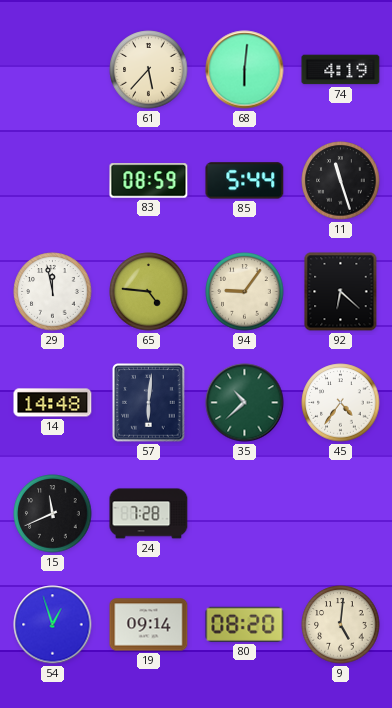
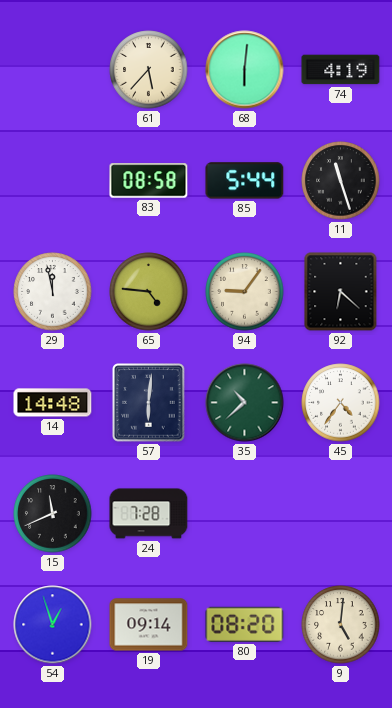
83: 08:59 -> 08:58 (149, 181)
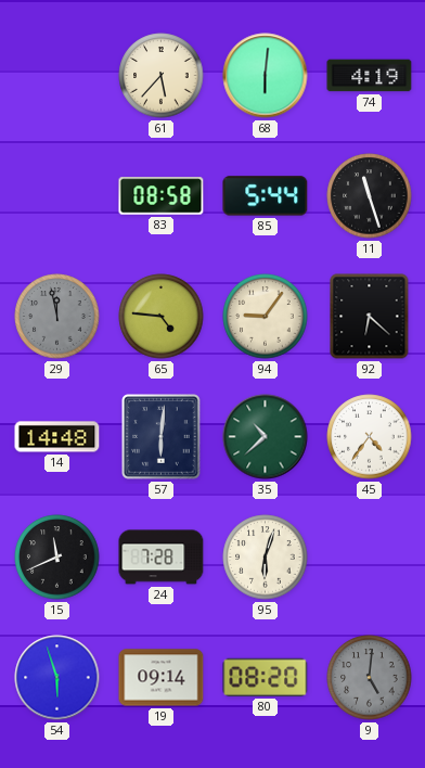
29 dial: white -> grey (57, 317)
95: none -> 6:03 (266, 558)
54: 12:57 -> 5:57 (57, 678)
9 dial: cream -> grey (370, 678)
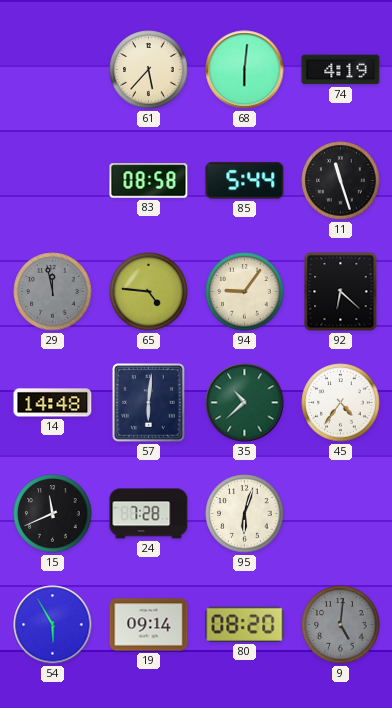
54: 5:57 -> 5:55 (53, 625)
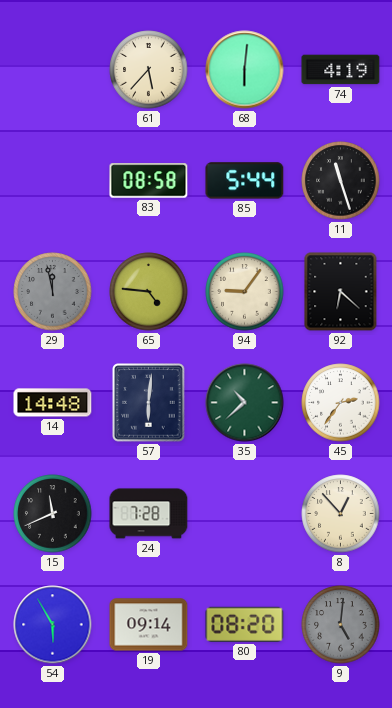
45: 4:36 -> 2:36 (341, 403)
95: 6:03 -> none (245, 514)
8: none -> 12:53 (341, 514)
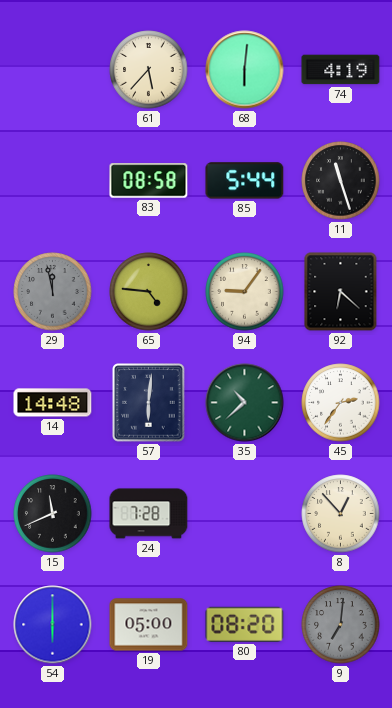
54: 5:55 -> 6:00 (53, 625)
19: 09:14 -> 05:00 (149, 625)
9: 5:01 -> 7:01 (341, 625)
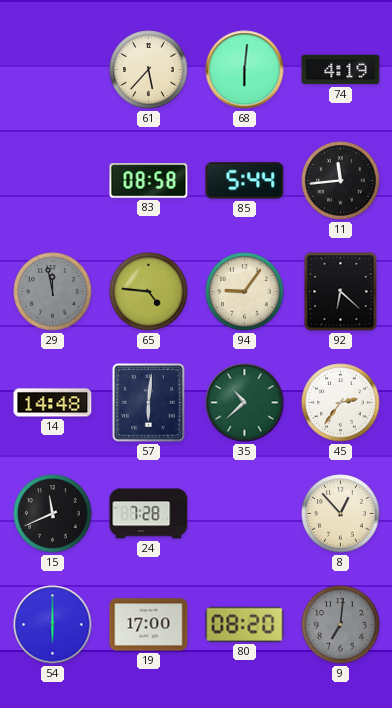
11: 11:27 -> 11:44 (341, 181)
19: 05:00 -> 17:00 (149, 625)
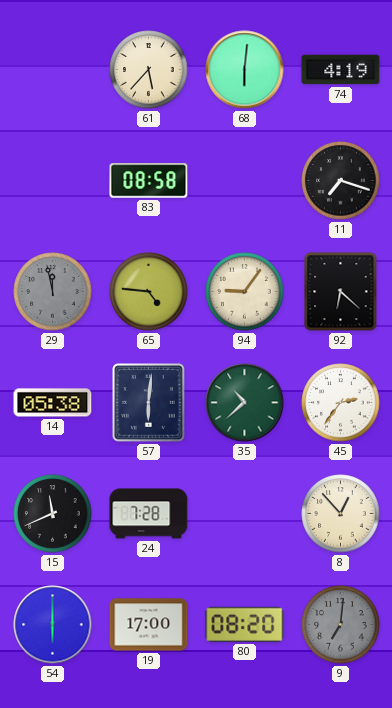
85: 5:44 -> none (245, 181)
11: 11:44 -> 7:18 (341, 181)
14: 14:48 -> 05:38 (53, 403)
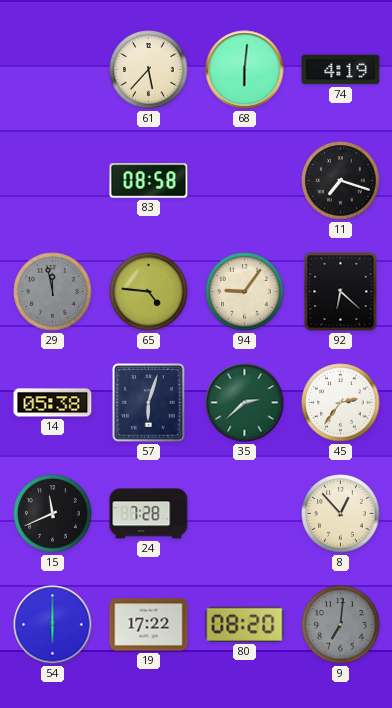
57: 6:01 -> 6:03 (149, 403)
35: 10:38 -> 2:38 (245, 403)
19: 17:00 -> 17:22 (149, 625)
